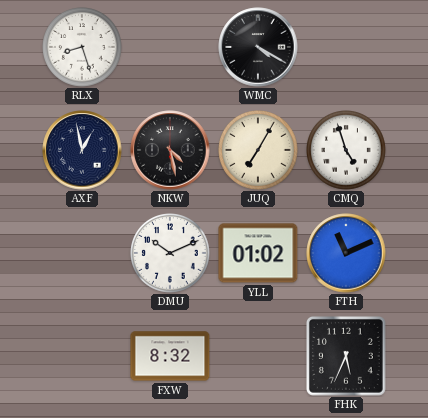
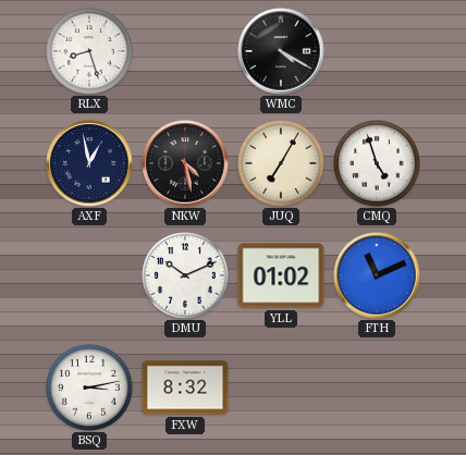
BSQ: none -> 3:13 (90, 389)
FHK: 5:34 -> none (346, 356)
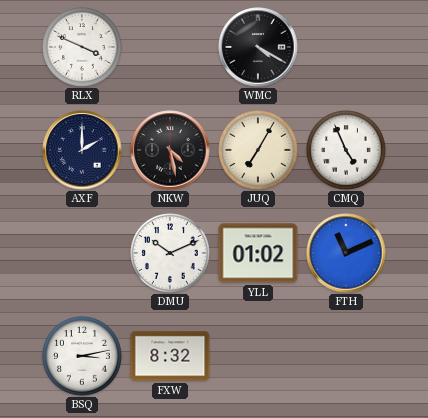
RLX: 8:27 -> 3:49 (83, 48)
AXF: 12:58 -> 2:00 (82, 150)
CMQ: 4:57 -> 4:56 (347, 151)
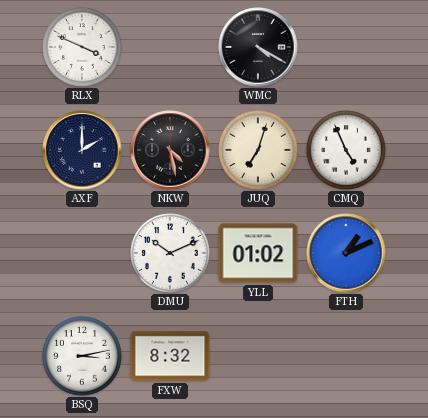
JUQ: 7:05 -> 7:03 (259, 151)
FTH: 11:11 -> 1:11 (346, 253)
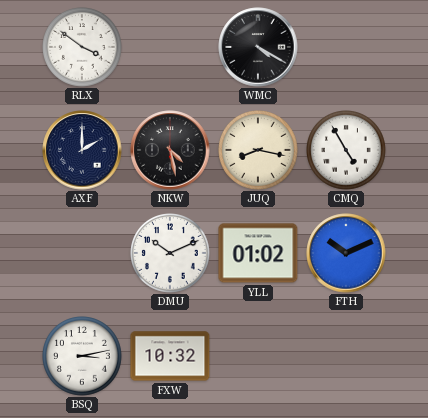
RLX: 3:49 -> 3:51 (83, 48)
JUQ: 7:03 -> 8:17 (259, 151)
CMQ: 4:56 -> 4:55 (347, 151)
FTH: 1:11 -> 10:11 (346, 253)
FXW: 8:32 -> 10:32 (170, 356)
